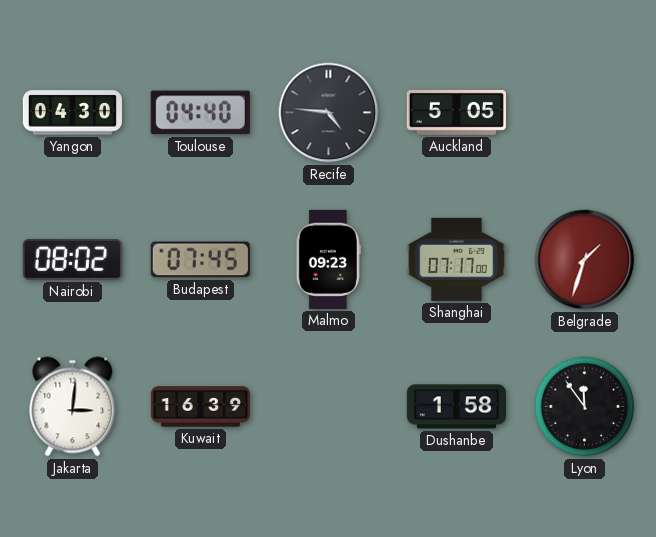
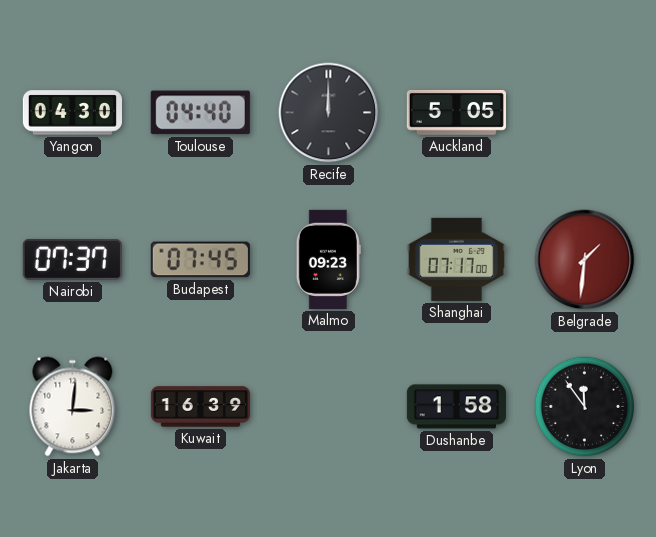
Recife: 4:46 -> 12:00 (329, 113)
Nairobi: 08:02 -> 07:37 (72, 259)
Belgrade: 1:33 -> 1:31 (585, 260)
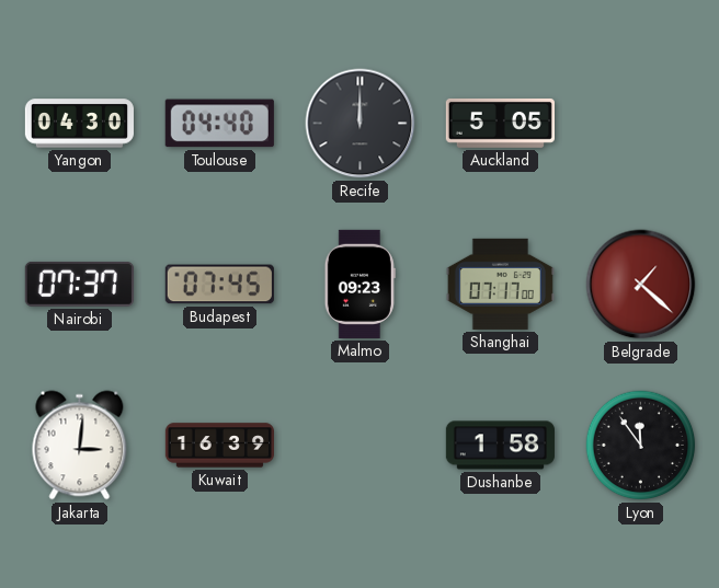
Belgrade: 1:31 -> 1:22 (641, 285)
